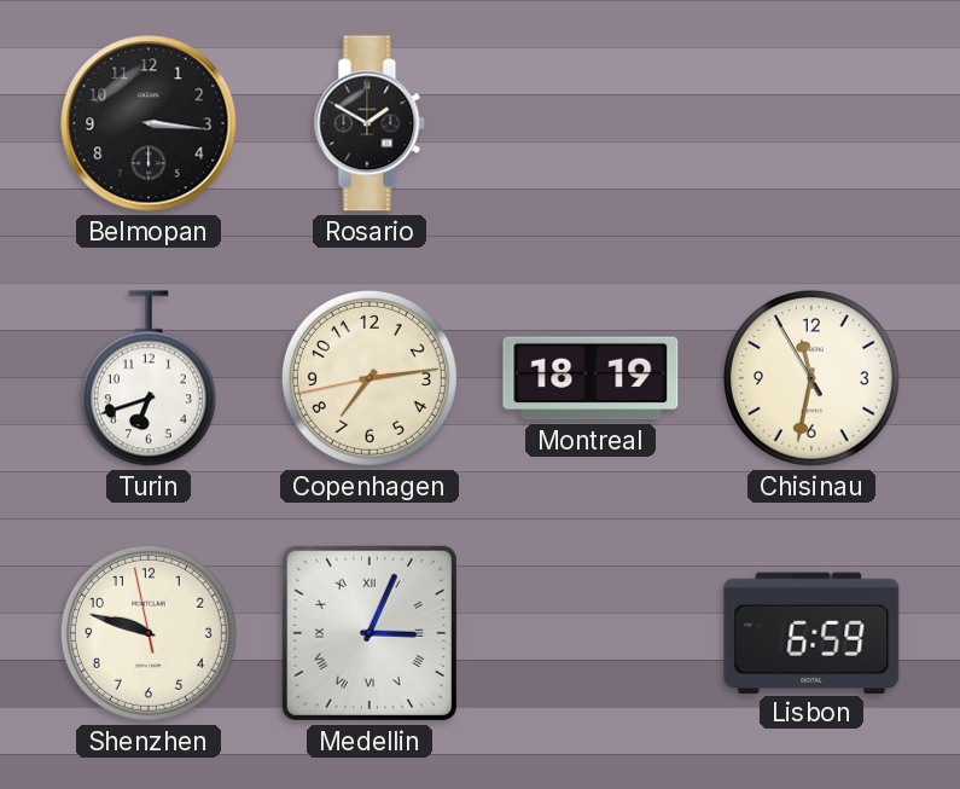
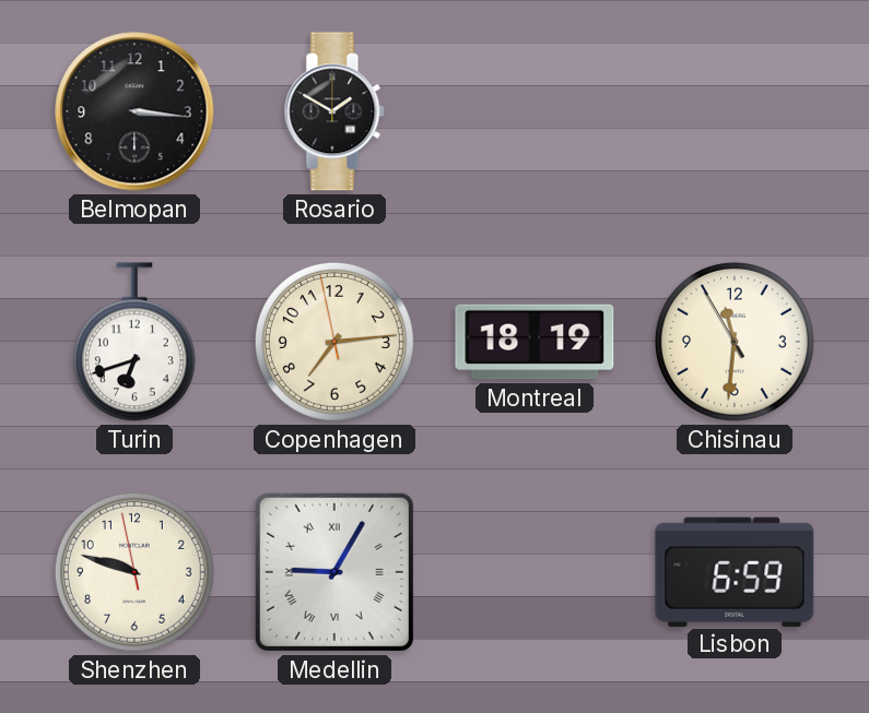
Copenhagen: 7:13:43 -> 7:13:58 (334, 342)
Chisinau: 11:31 -> 11:30 (735, 342)
Medellin: 3:04 -> 9:05 (334, 572)
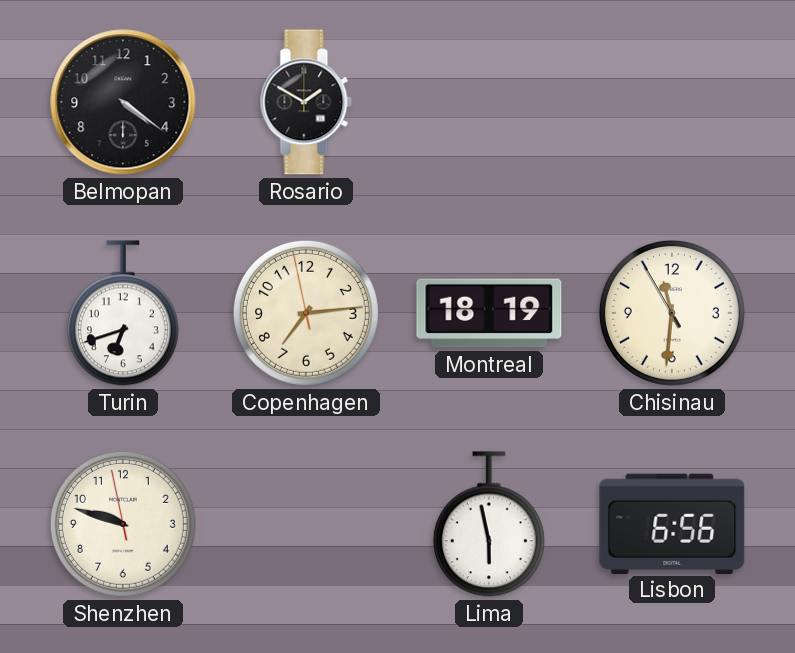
Belmopan: 3:16 -> 4:21 (123, 102)
Medellin: 9:05 -> none (334, 572)
Lima: none -> 5:58 (489, 524)
Lisbon: 6:59 -> 6:56 (672, 523)
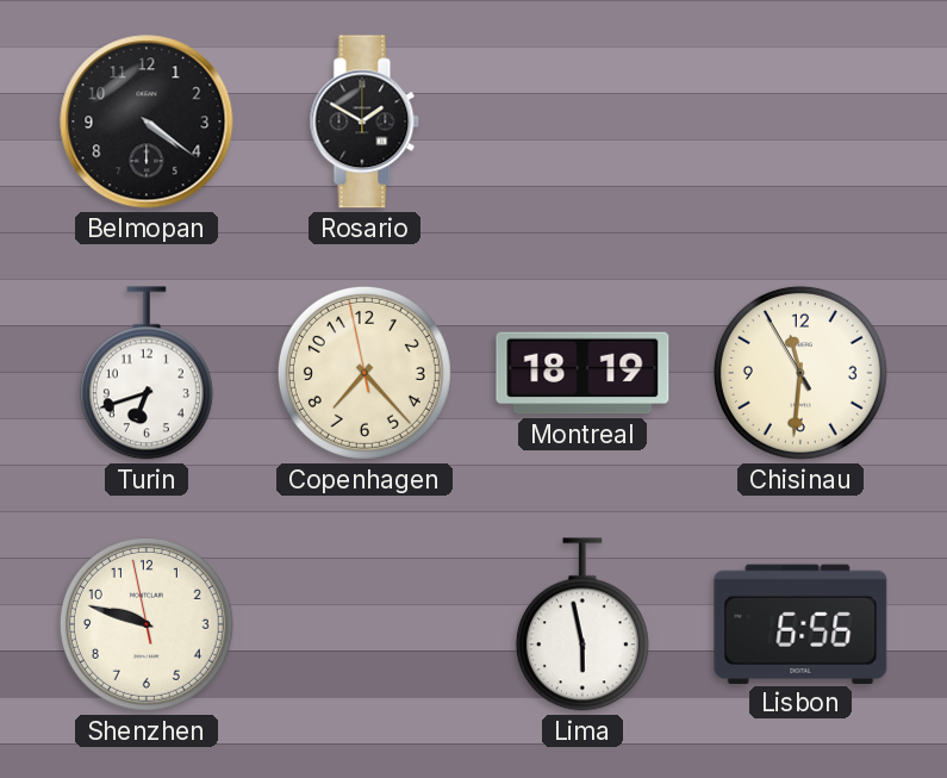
Copenhagen: 7:13 -> 7:22 (365, 373)
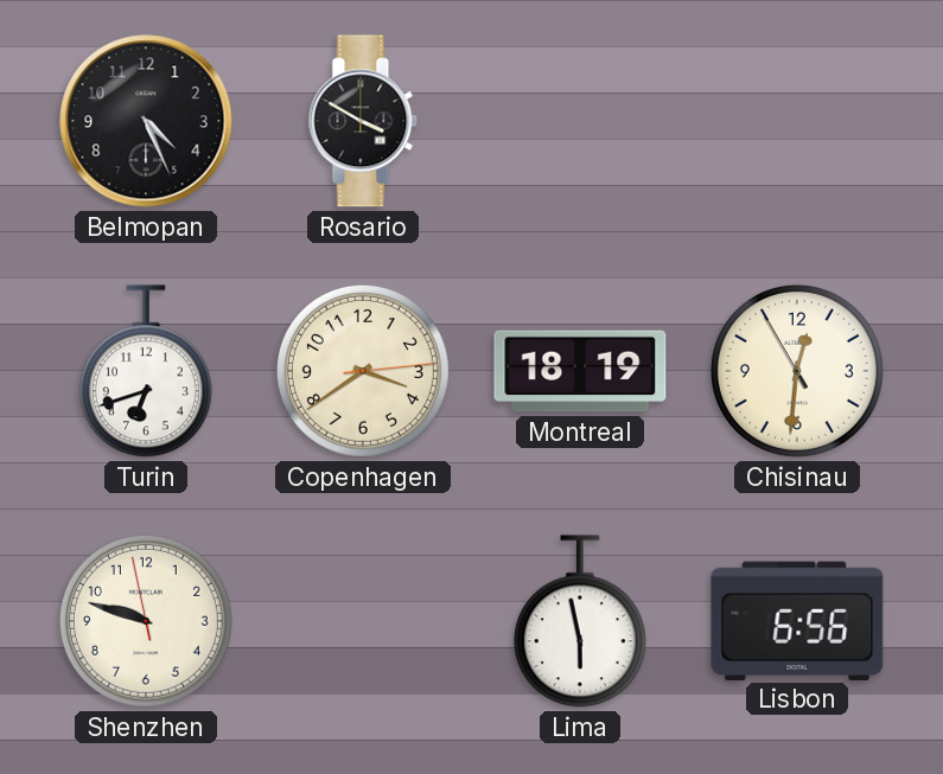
Belmopan: 4:21 -> 4:26 (146, 121)
Rosario: 1:50 -> 3:50 (363, 121)
Copenhagen: 7:22 -> 3:39 (363, 371)
Chisinau: 11:30 -> 12:30 (797, 371)
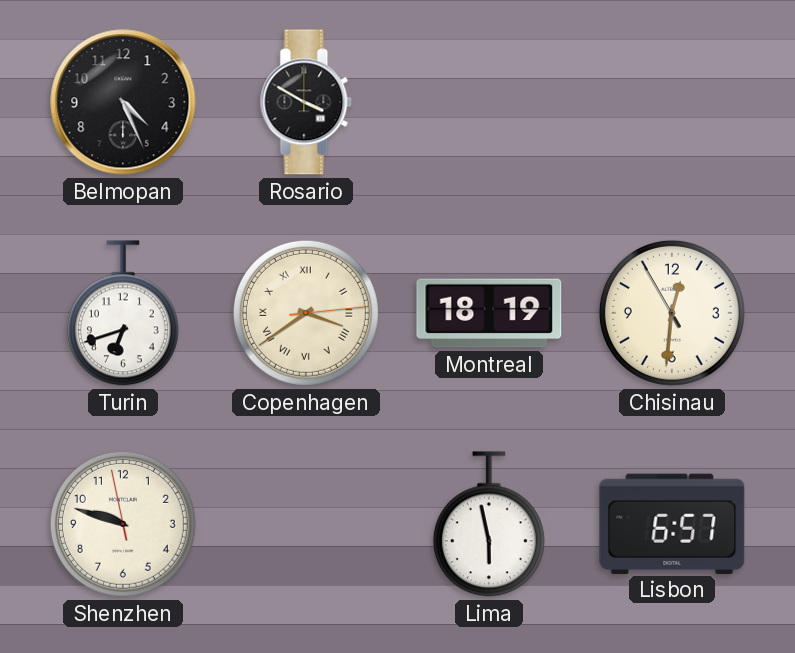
Copenhagen numerals: Arabic -> Roman (306, 313)
Lisbon: 6:56 -> 6:57 (672, 523)
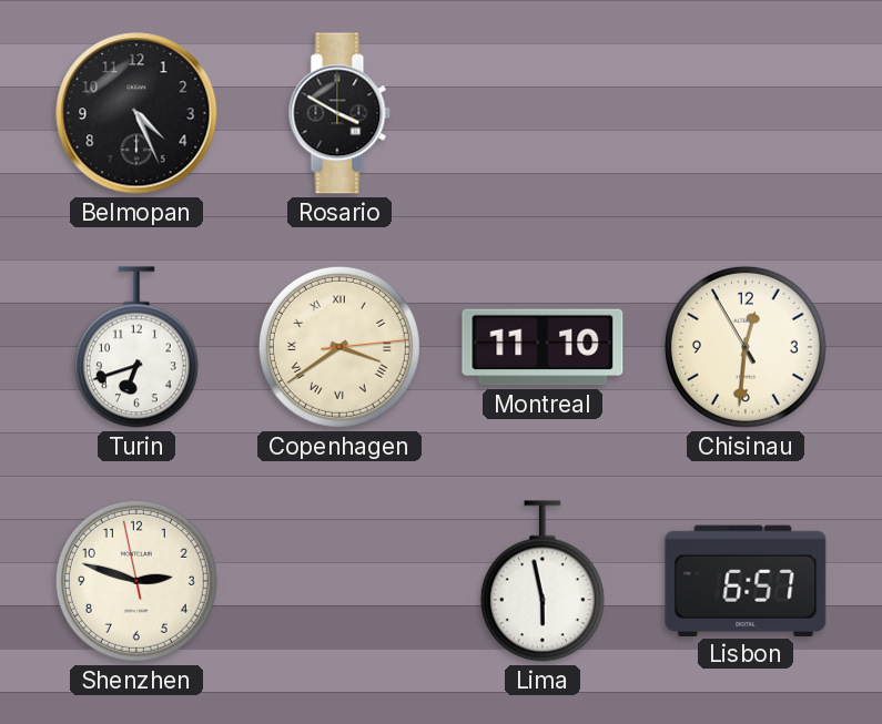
Montreal: 18:19 -> 11:10 (543, 347)
Shenzhen: 9:47 -> 2:47 (136, 581)
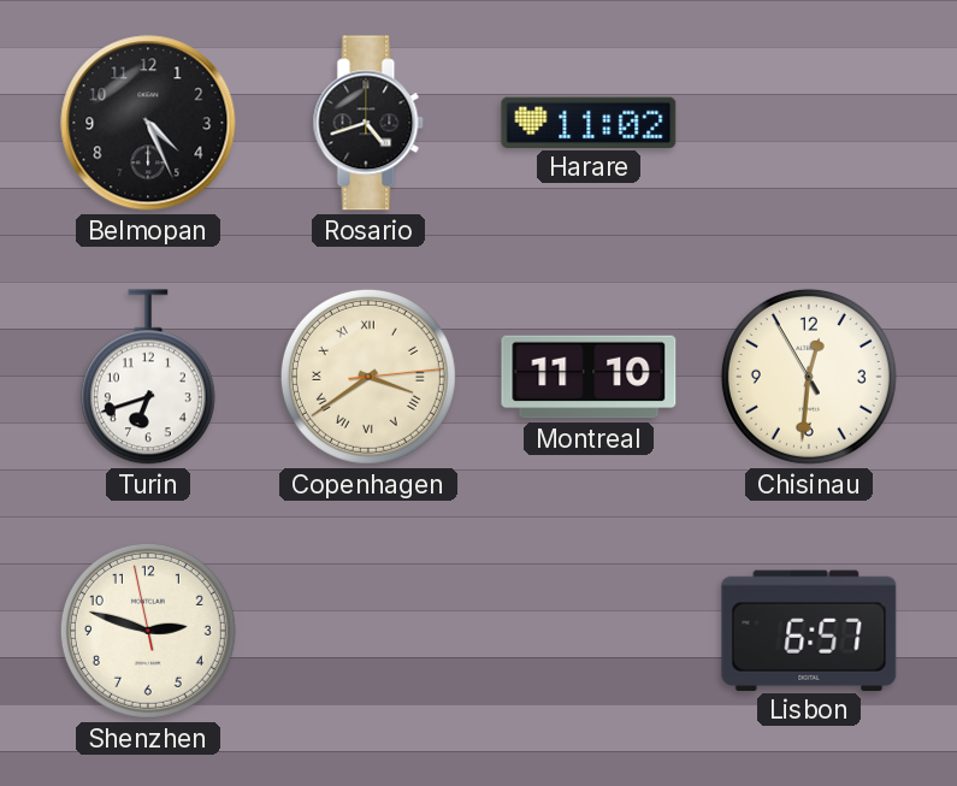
Rosario: 3:50 -> 4:42 (368, 123)
Harare: none -> 11:02 (589, 122)
Lima: 5:58 -> none (543, 581)
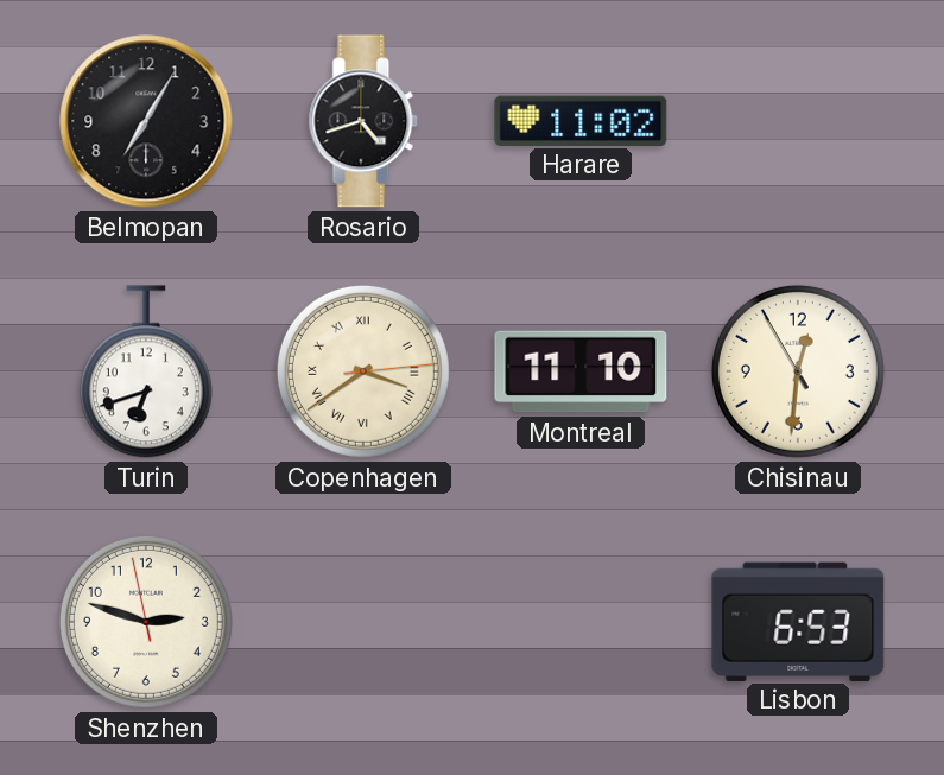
Belmopan: 4:26 -> 7:05 (146, 121)
Lisbon: 6:57 -> 6:53 (798, 621)
